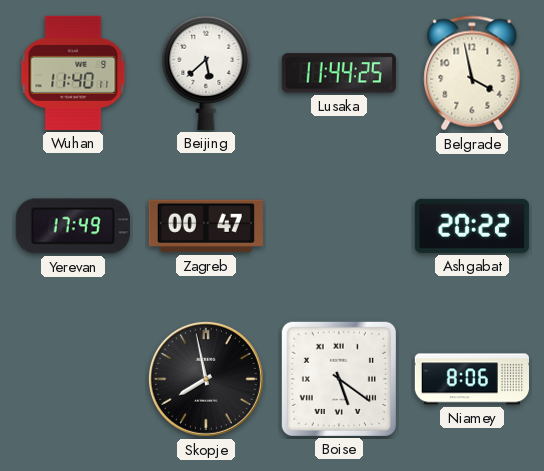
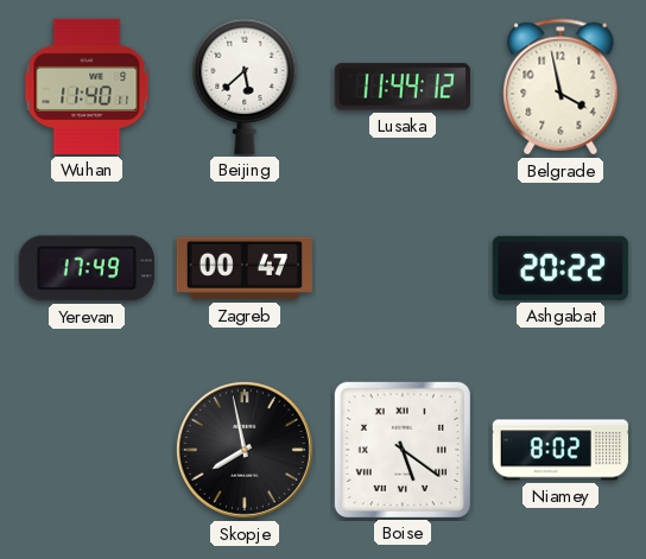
Lusaka: 11:44:25 -> 11:44:12 (403, 87)
Niamey: 8:06 -> 8:02 (559, 450)
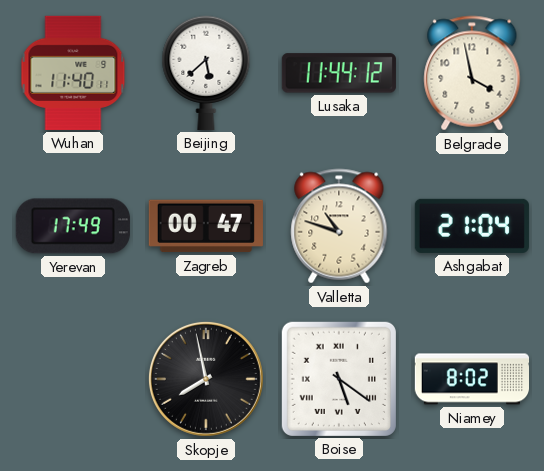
Valletta: none -> 10:48 (339, 226)
Ashgabat: 20:22 -> 21:04 (472, 226)
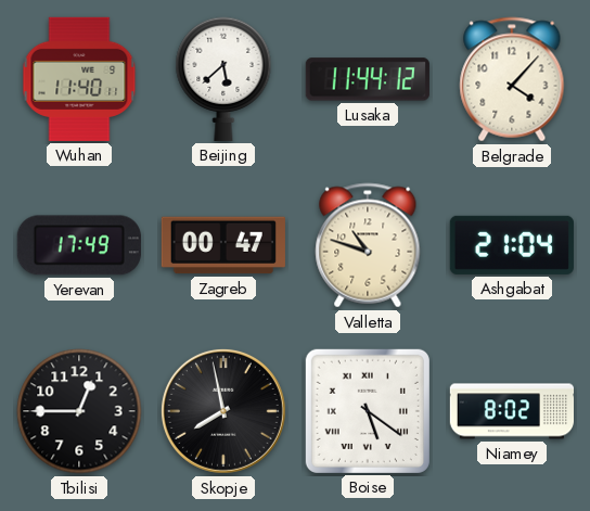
Belgrade: 3:58 -> 4:07 (512, 79)
Tbilisi: none -> 12:45 (79, 411)
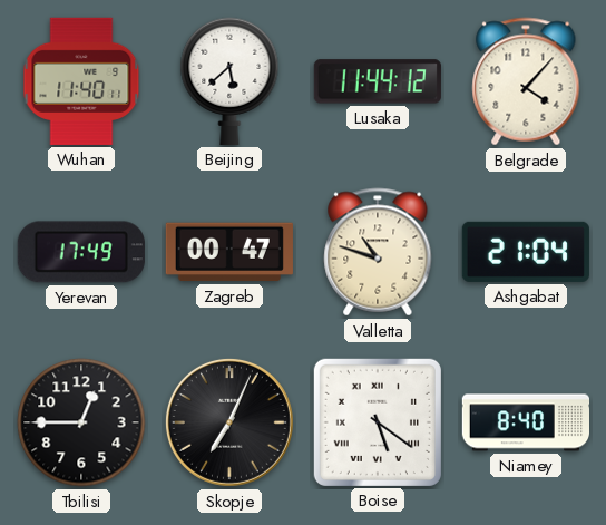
Skopje: 7:58 -> 7:04 (229, 422)
Niamey: 8:02 -> 8:40 (525, 422)
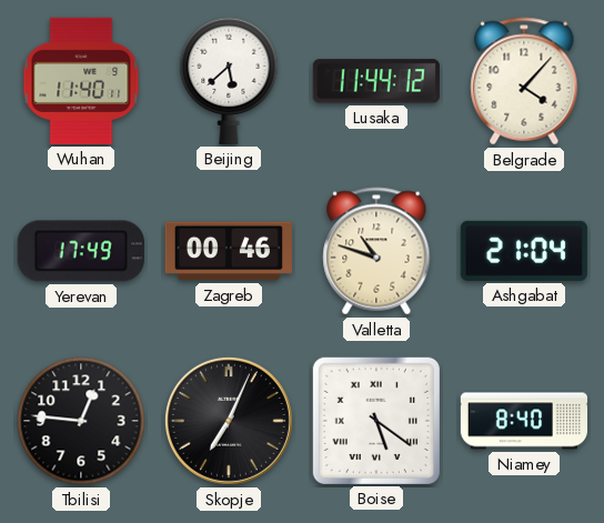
Zagreb: 00:47 -> 00:46 (229, 251)
Tbilisi: 12:45 -> 12:46 (81, 421)
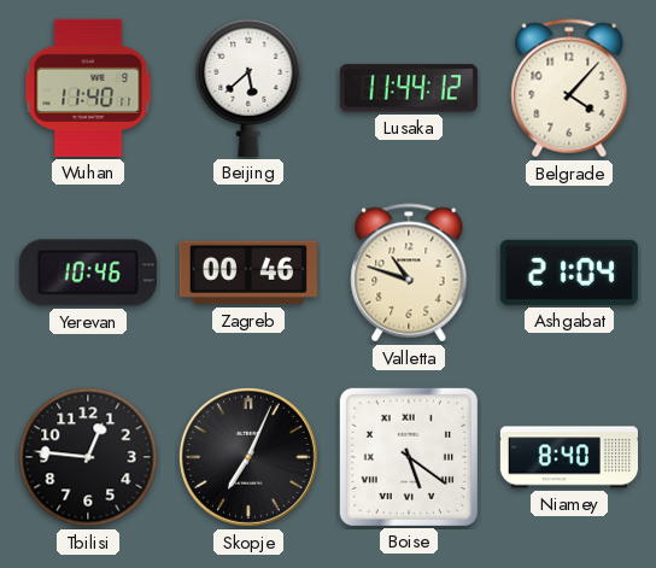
Yerevan: 17:49 -> 10:46 (88, 273)
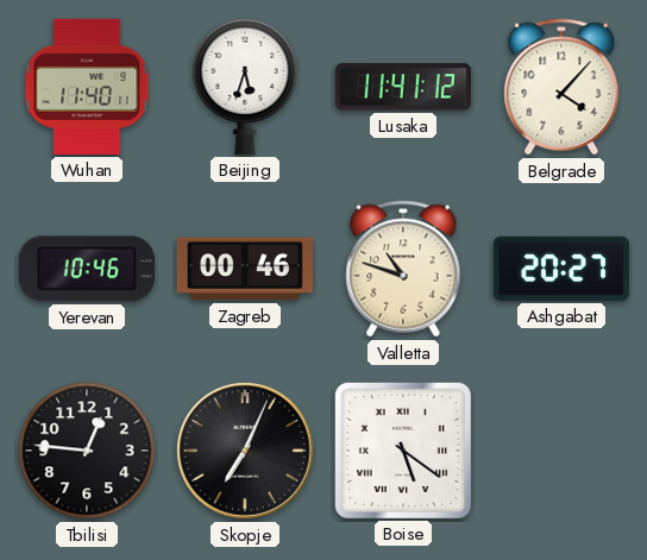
Beijing: 5:38 -> 5:33 (245, 87)
Lusaka: 11:44 -> 11:41 (403, 87)
Ashgabat: 21:04 -> 20:27 (561, 269)
Niamey: 8:40 -> none (568, 457)
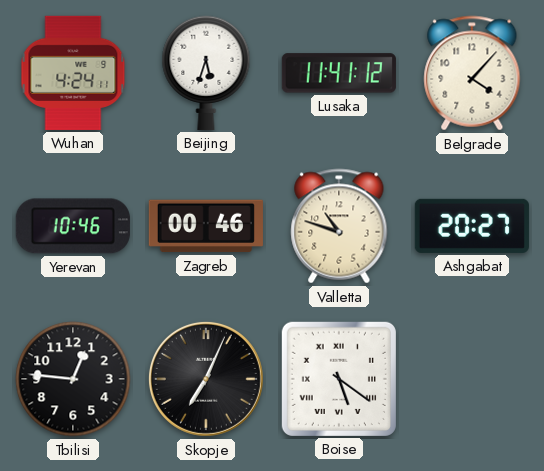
Wuhan: 11:40 -> 4:24 (73, 73)
